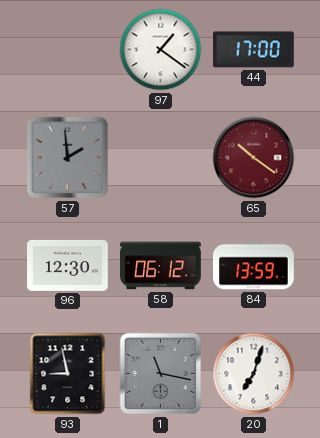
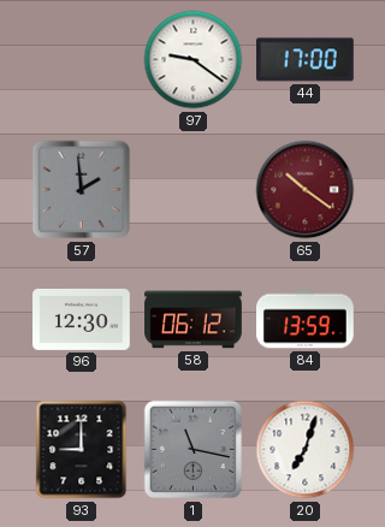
97: 1:21 -> 9:21 (194, 60)
93: 8:58 -> 9:00 (82, 450)
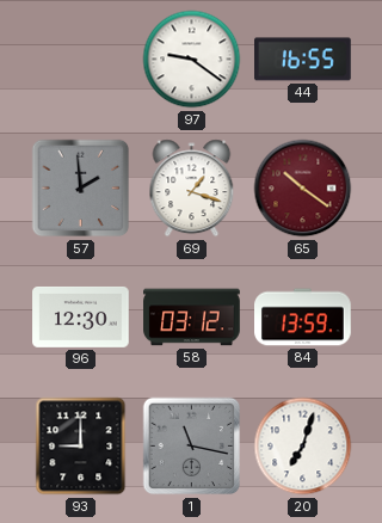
44: 17:00 -> 16:55 (303, 60)
69: none -> 1:18 (192, 189)
58: 06:12 -> 03:12 (192, 318)
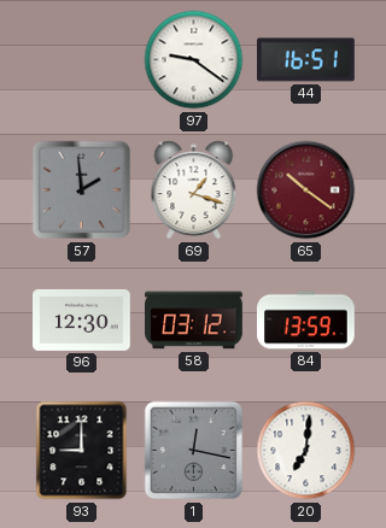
44: 16:55 -> 16:51 (306, 60)
1: 11:17 -> 12:17 (194, 451)
20: 7:03 -> 7:01 (306, 451)
